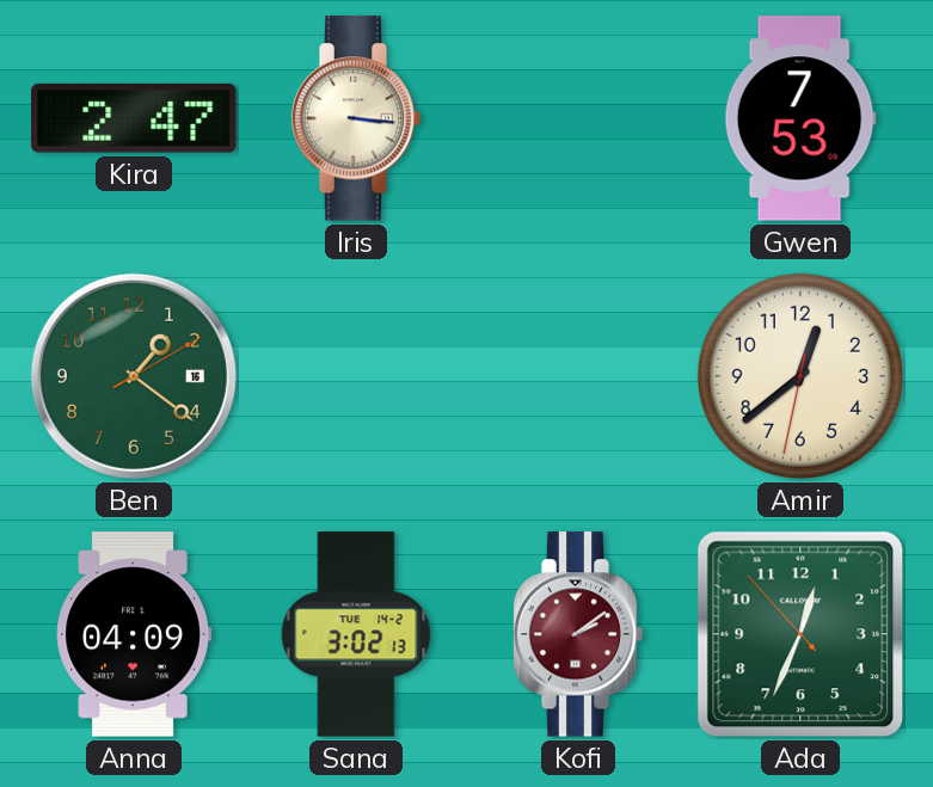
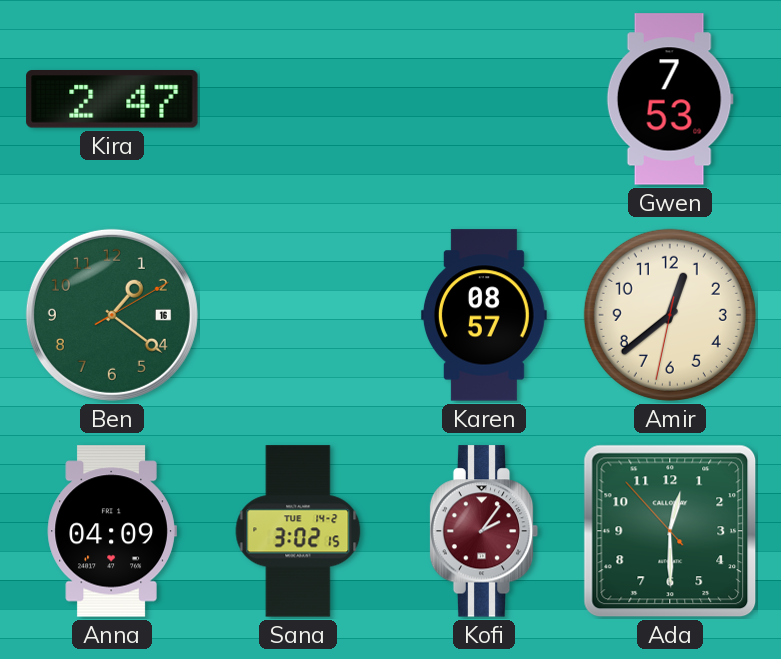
Iris: 3:16 -> none (356, 118)
Karen: none -> 08:57 (484, 315)
Sana: 3:02:13 -> 3:02:15 (298, 531)
Kofi: 2:09 -> 2:06 (484, 531)
Ada: 12:33 -> 12:29 (670, 531)
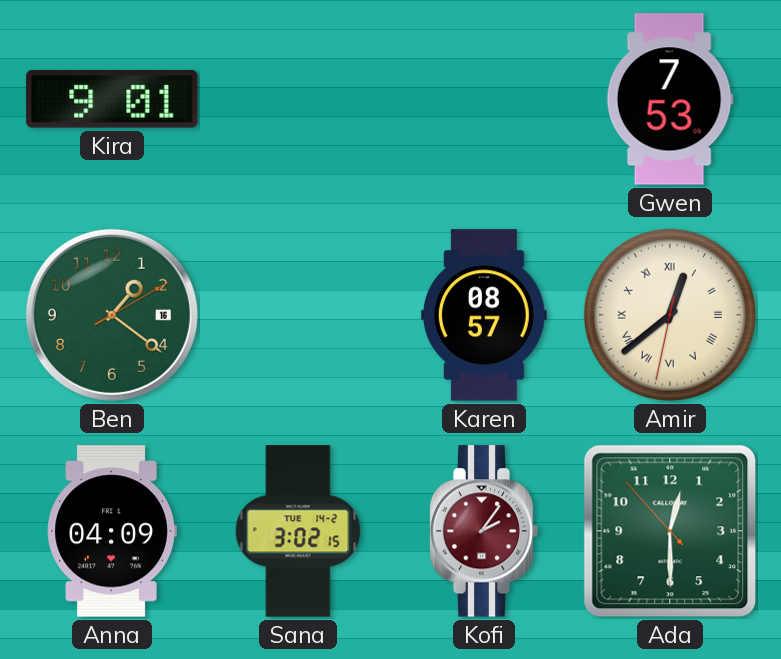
Kira: 2:47 -> 9:01 (112, 100)
Amir numerals: Arabic -> Roman (670, 315)
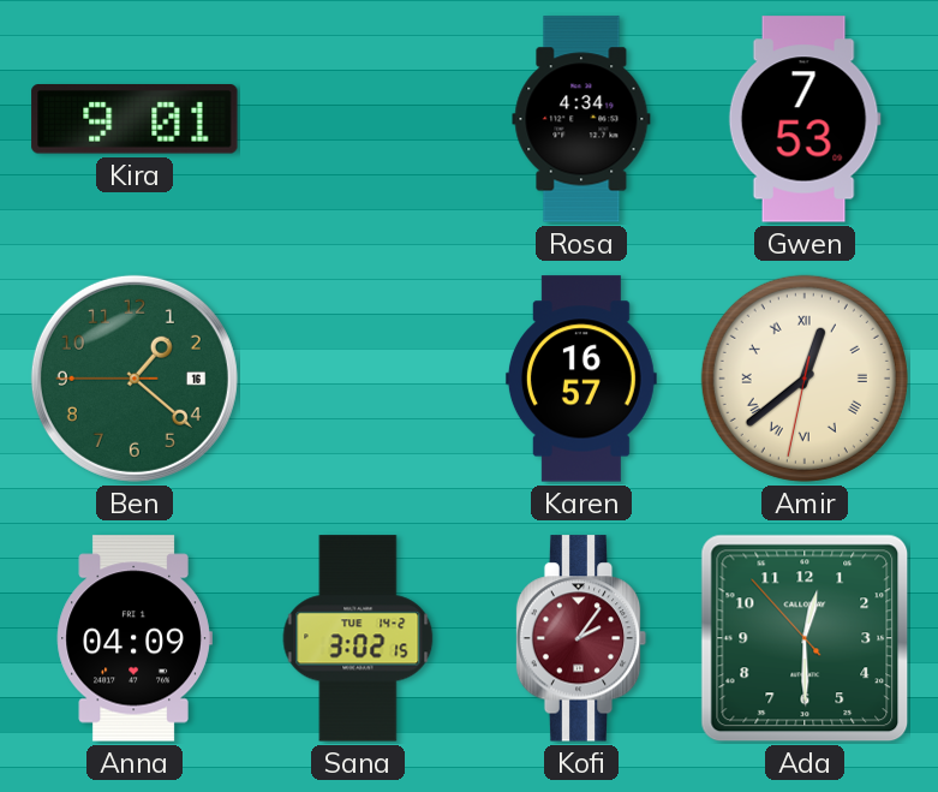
Rosa: none -> 4:34 (581, 119)
Ben: 1:21:10 -> 1:21:45 (135, 379)
Karen: 08:57 -> 16:57 (581, 379)
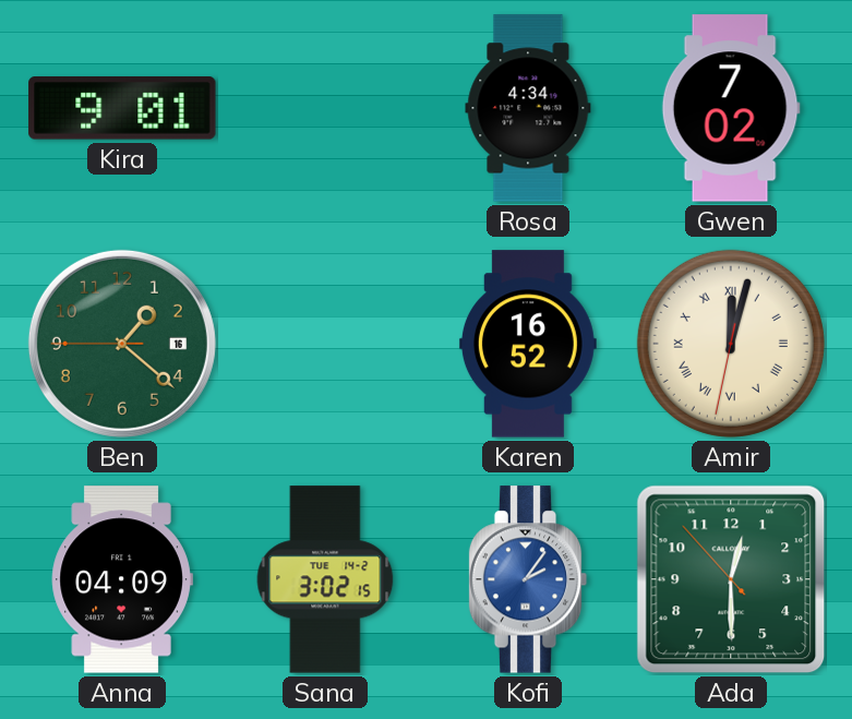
Gwen: 7:53 -> 7:02 (731, 108)
Karen: 16:57 -> 16:52 (528, 344)
Amir: 12:38 -> 12:02 (731, 344)
Kofi dial: burgundy -> blue (528, 579)
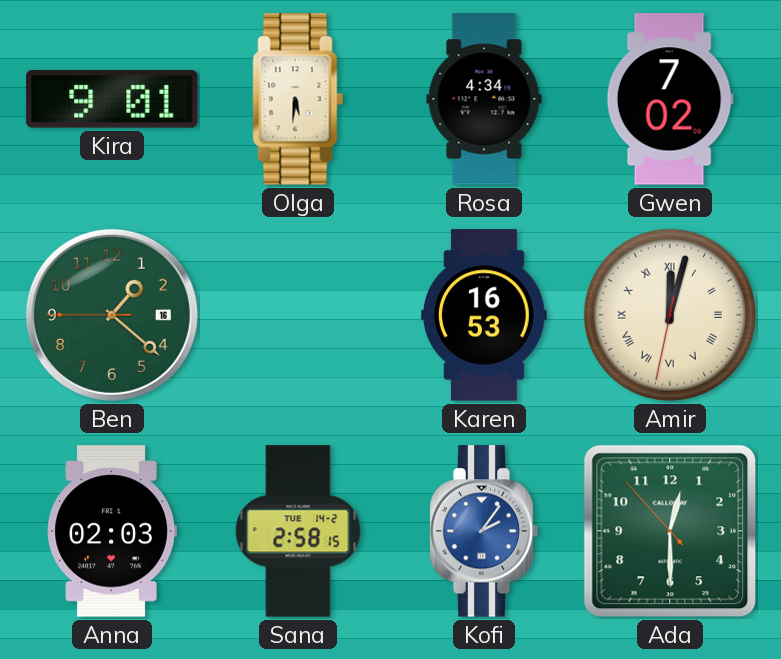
Olga: none -> 5:31 (298, 99)
Karen: 16:52 -> 16:53 (484, 315)
Anna: 04:09 -> 02:03 (112, 531)
Sana: 3:02 -> 2:58 (298, 531)
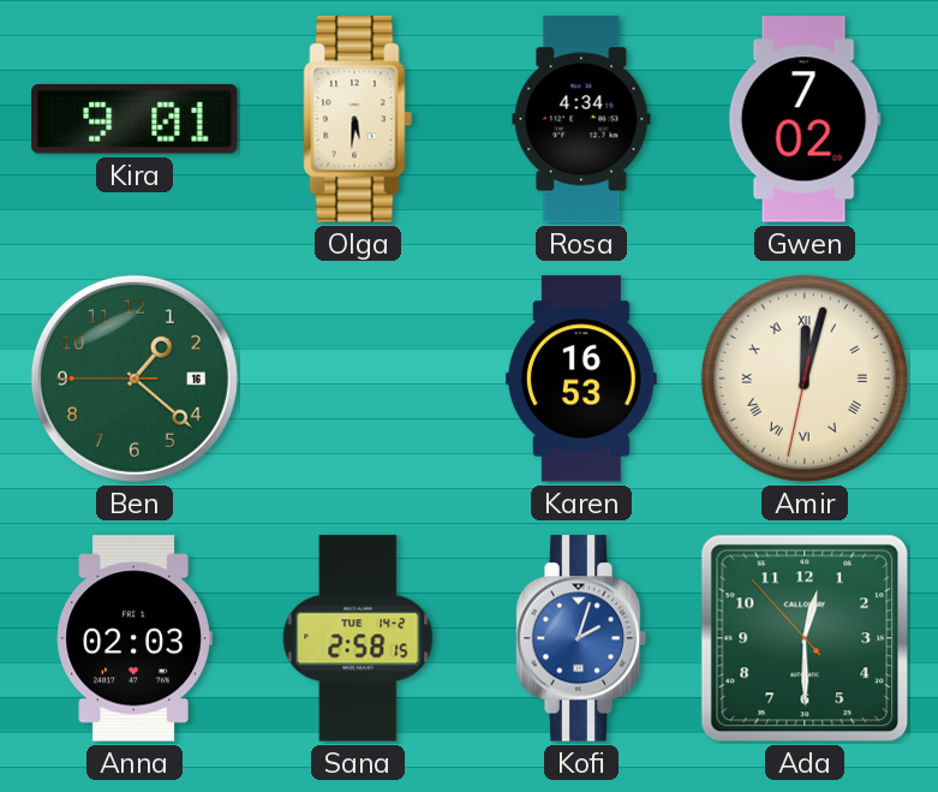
Kofi: 2:06 -> 2:03 (581, 638)
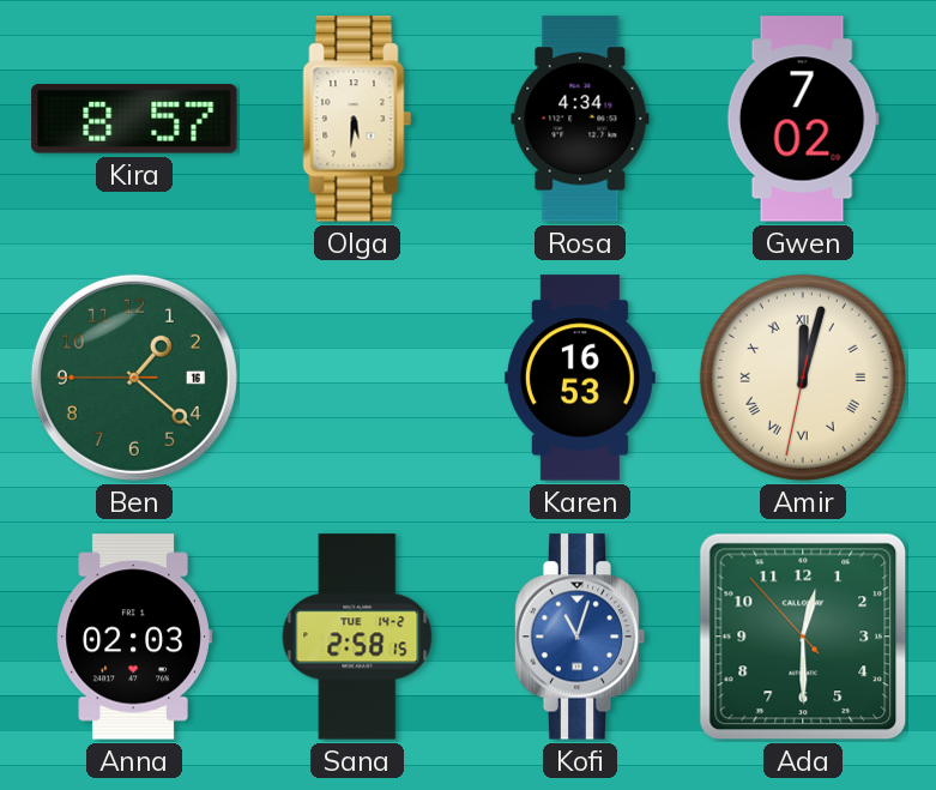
Kira: 9:01 -> 8:57 (134, 120)
Kofi: 2:03 -> 11:03 (580, 637)
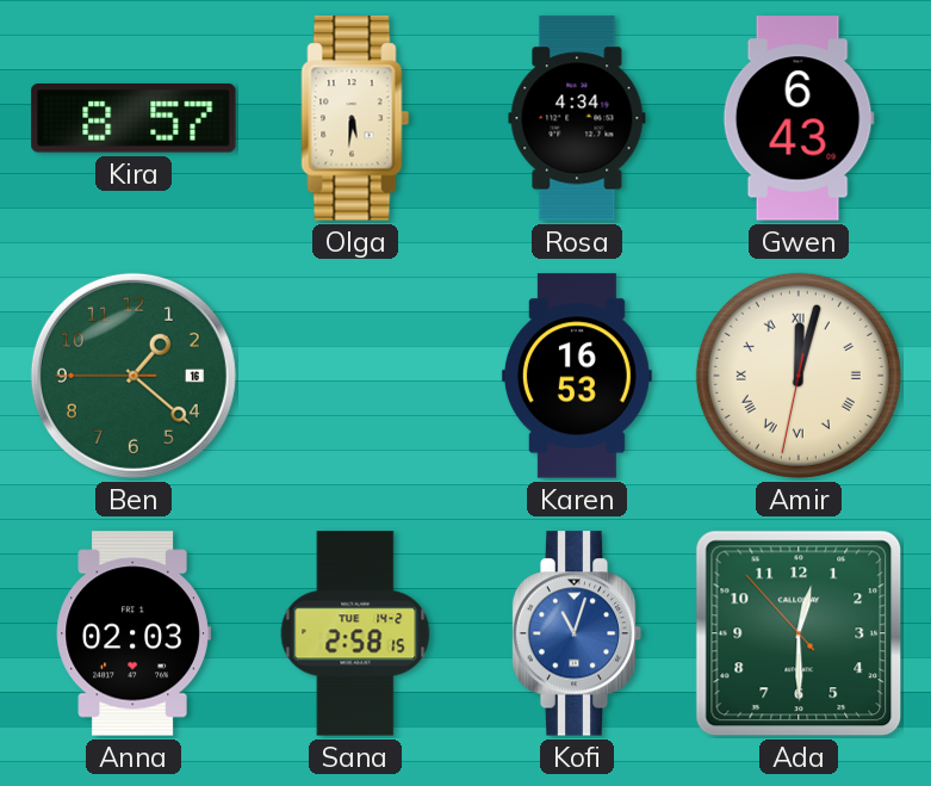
Gwen: 7:02 -> 6:43 (799, 118)
